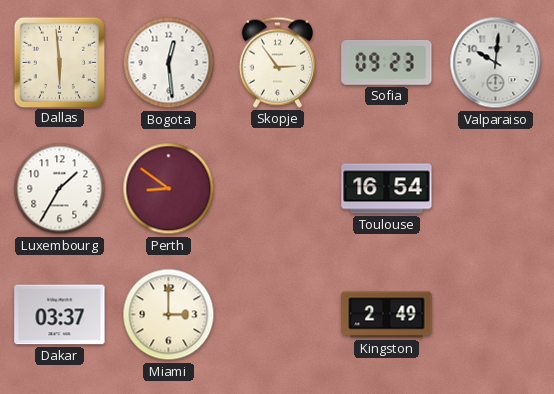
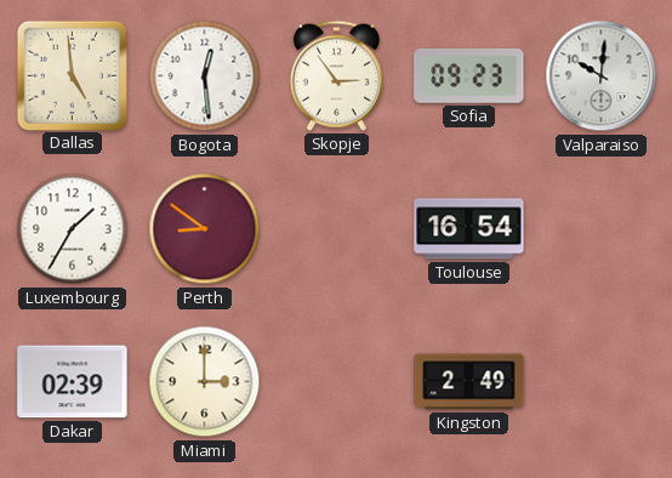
Dallas: 5:59 -> 4:59 (72, 75)
Dakar: 03:37 -> 02:39 (73, 382)
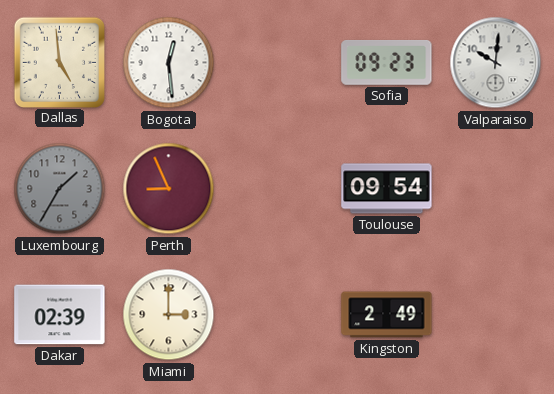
Skopje: 2:54 -> none (336, 75)
Luxembourg dial: white -> grey (60, 189)
Perth: 8:51 -> 8:56 (169, 189)
Toulouse: 16:54 -> 09:54 (387, 189)
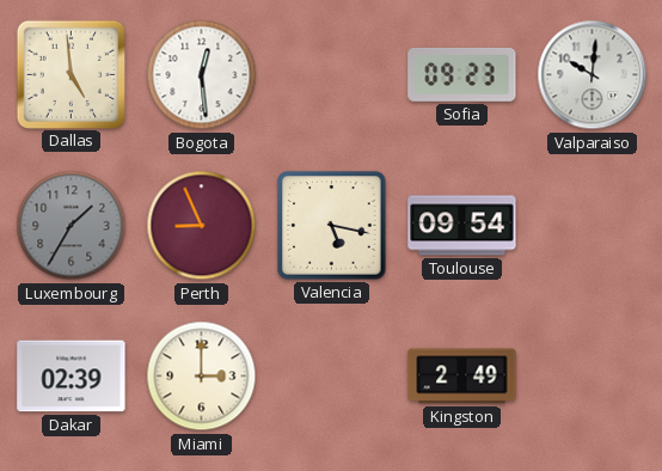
Valencia: none -> 5:17 (332, 226)
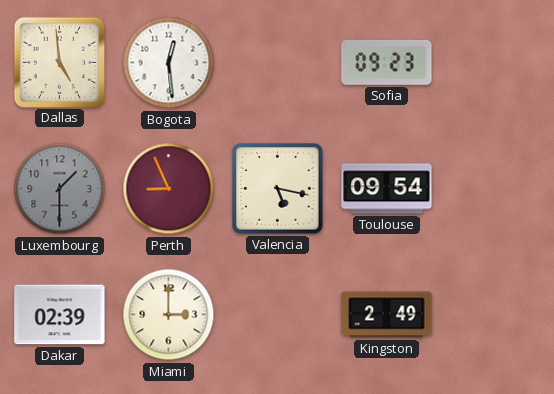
Valparaiso: 10:01 -> none (593, 75)
Luxembourg: 1:35 -> 1:30 (60, 189)
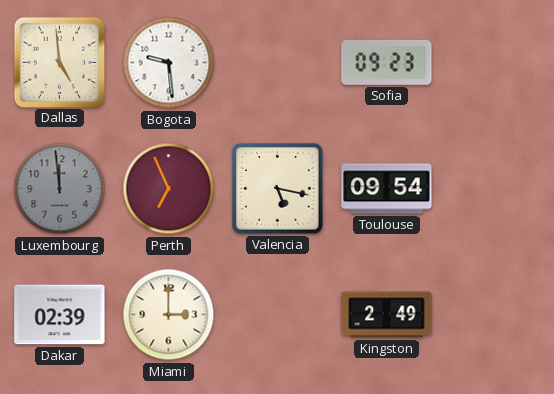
Bogota: 12:29 -> 9:29 (169, 63)
Luxembourg: 1:30 -> 11:59 (60, 189)
Perth: 8:56 -> 6:56 (169, 189)
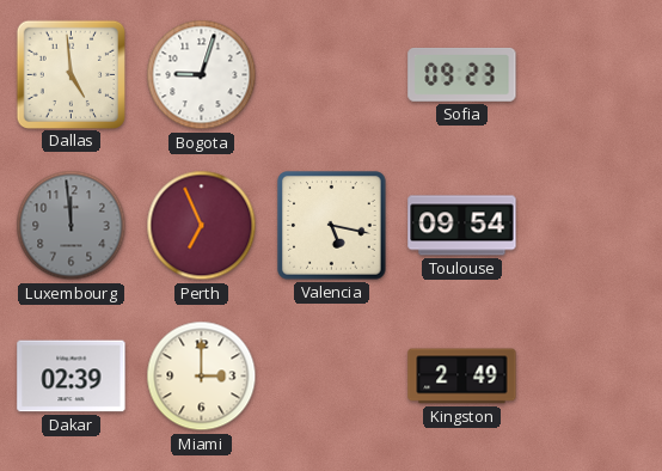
Bogota: 9:29 -> 9:03 (202, 75)
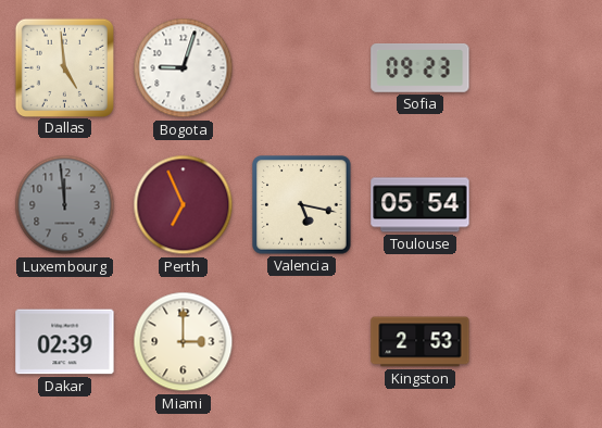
Toulouse: 09:54 -> 05:54 (421, 205)
Kingston: 2:49 -> 2:53 (421, 342)
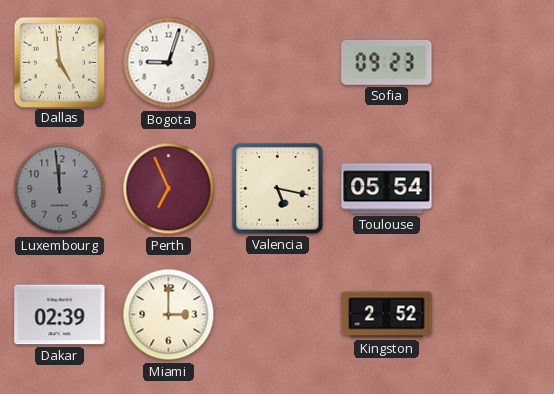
Kingston: 2:53 -> 2:52 (387, 315)
